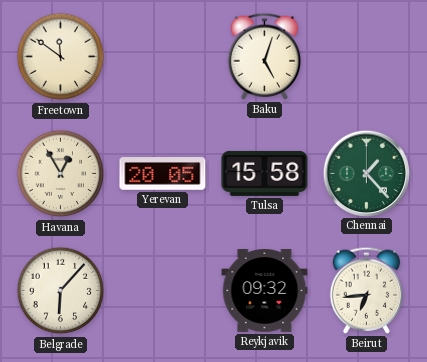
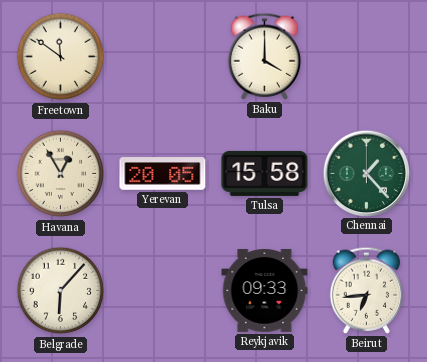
Baku: 5:03 -> 4:00 (265, 56)
Reykjavik: 09:32 -> 09:33 (265, 291)
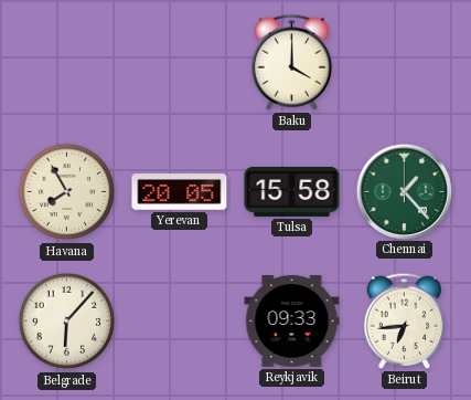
Freetown: 11:51 -> none (61, 57)
Havana: 12:55 -> 7:55 (67, 192)
